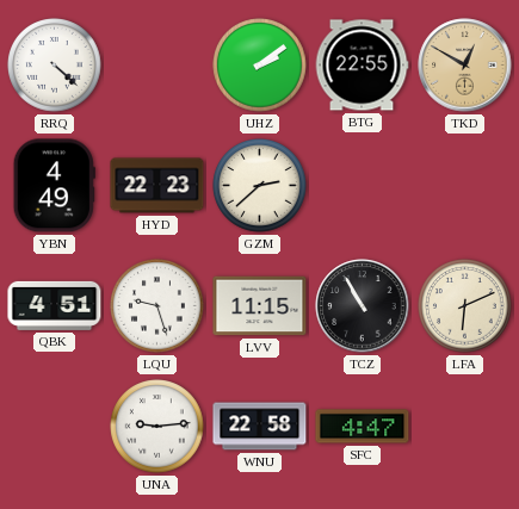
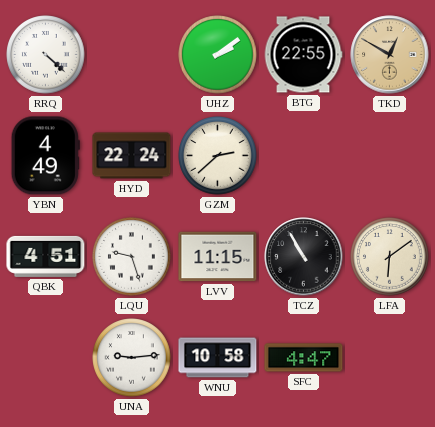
HYD: 22:23 -> 22:24 (132, 156)
LFA: 6:11 -> 6:09 (390, 257)
WNU: 22:58 -> 10:58 (218, 358)
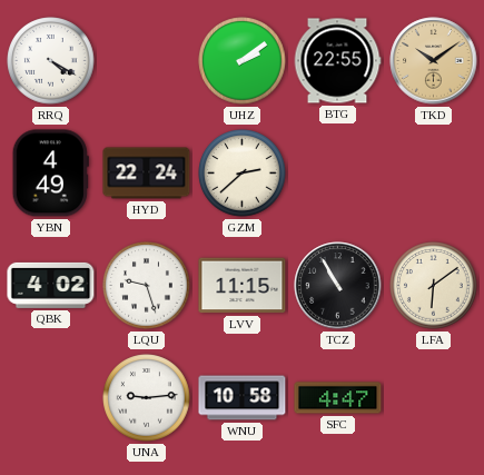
RRQ: 4:22 -> 4:20 (51, 61)
TKD: 12:50 -> 10:09 (434, 61)
QBK: 4:51 -> 4:02 (51, 285)
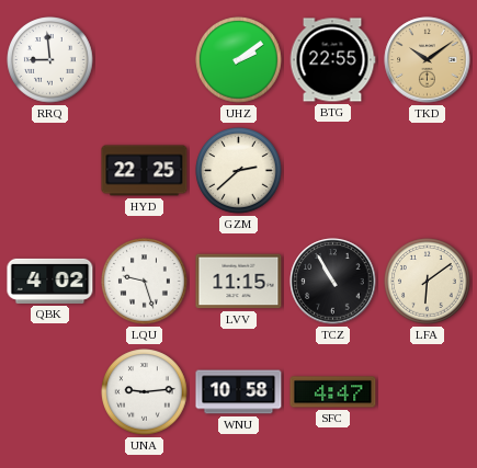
RRQ: 4:20 -> 8:59 (50, 60)
YBN: 4:49 -> none (50, 174)
HYD: 22:24 -> 22:25 (145, 171)
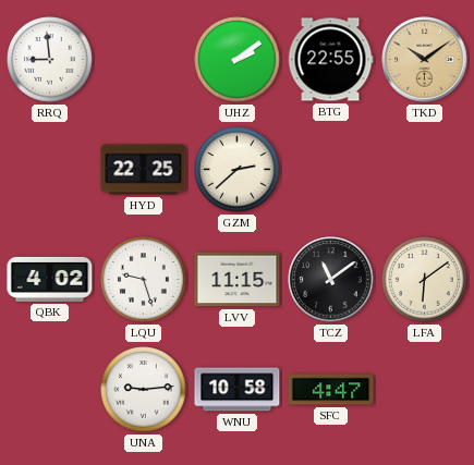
TCZ: 10:55 -> 11:09 (331, 280)
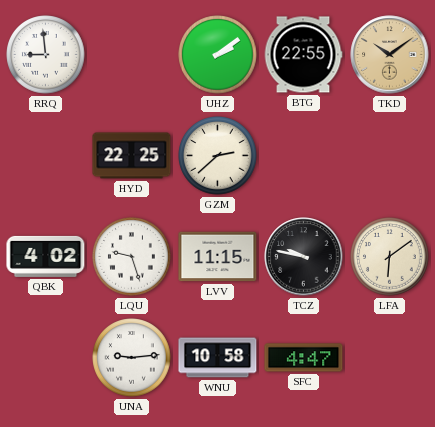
TCZ: 11:09 -> 9:47 (304, 257)
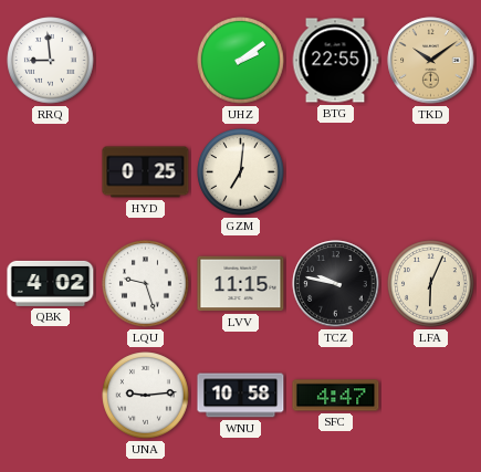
HYD: 22:25 -> 0:25 (146, 172)
GZM: 2:38 -> 7:01 (241, 172)
LFA: 6:09 -> 6:04 (431, 284)
